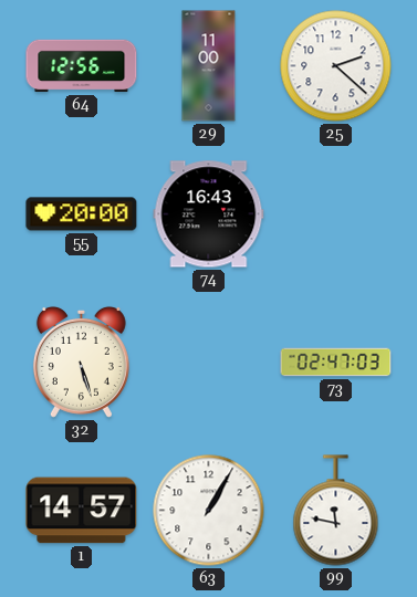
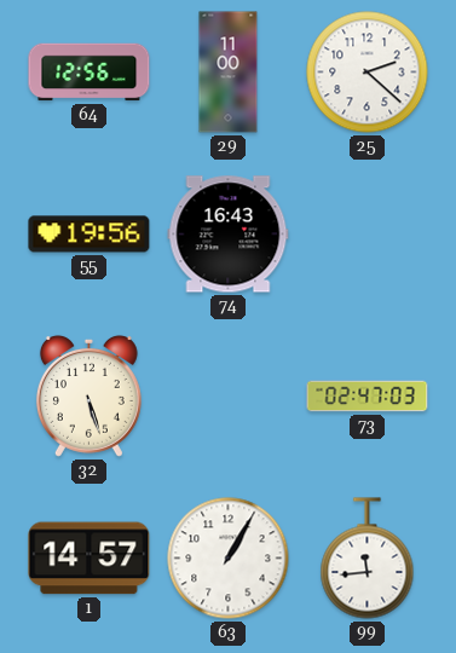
55: 20:00 -> 19:56 (90, 235)
99: 11:47 -> 11:44 (368, 559)
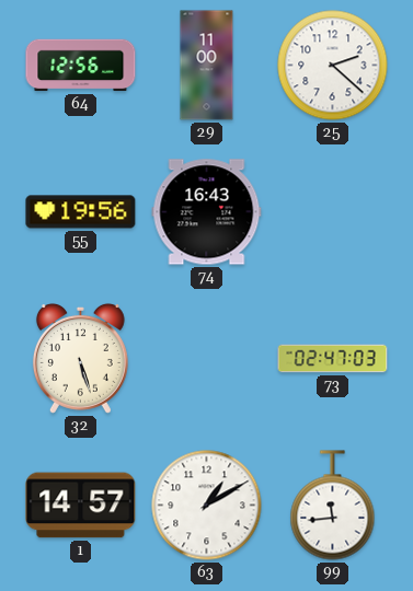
63: 1:05 -> 1:10 (207, 506)
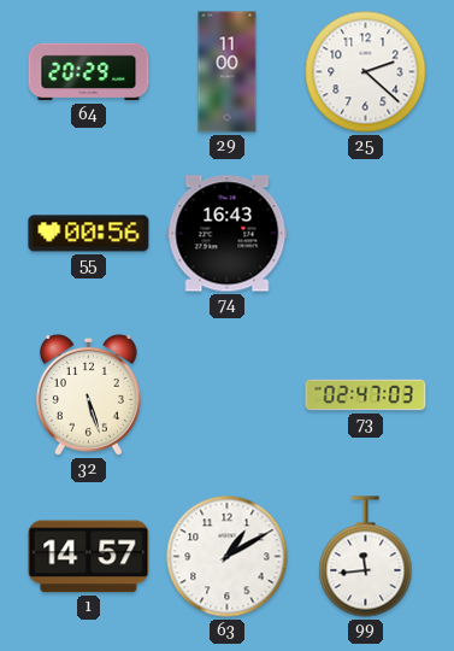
64: 12:56 -> 20:29 (89, 72)
55: 19:56 -> 00:56 (89, 234)
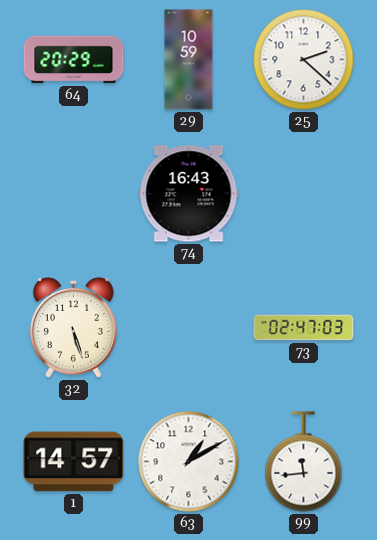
29: 11:00 -> 10:59 (189, 60)
55: 00:56 -> none (89, 234)
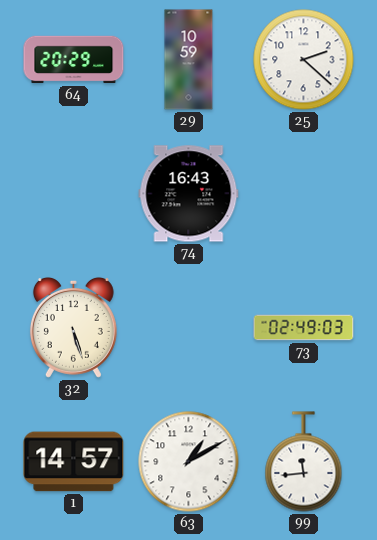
73: 02:47 -> 02:49 (304, 328)
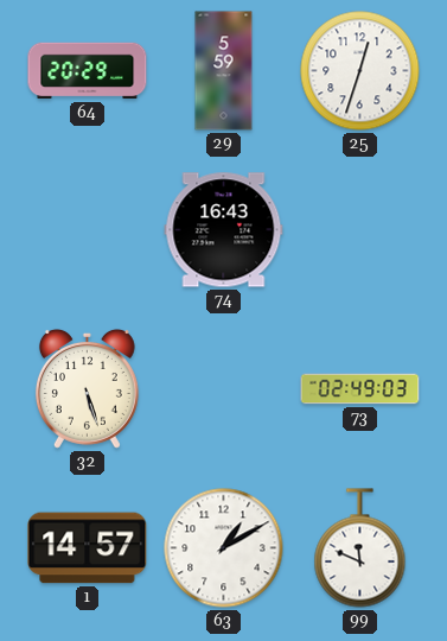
29: 10:59 -> 5:59 (224, 71)
25: 2:22 -> 12:33 (360, 71)
99: 11:44 -> 11:49 (360, 548)
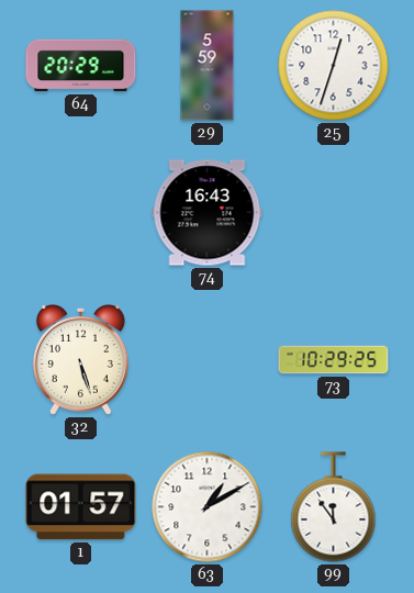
73: 02:49 -> 10:29 (334, 360)
1: 14:57 -> 01:57 (81, 507)
99: 11:49 -> 11:54 (334, 507)
